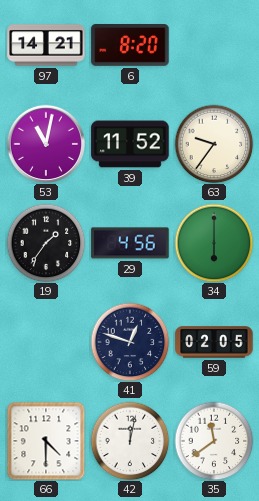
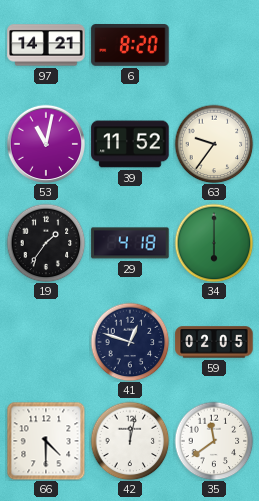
29: 4:56 -> 4:18 (130, 243)
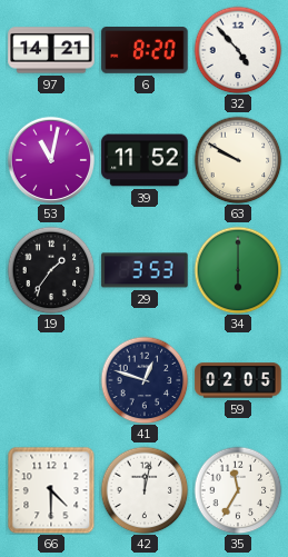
32: none -> 4:53 (238, 50)
63: 9:36 -> 9:50 (238, 160)
29: 4:18 -> 3:53 (145, 270)
35: 11:39 -> 11:35 (238, 490)
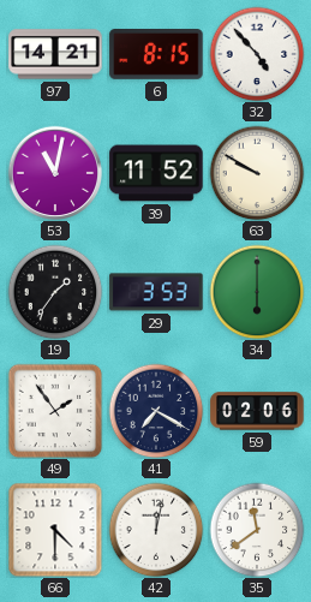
6: 8:20 -> 8:15 (156, 55)
49: none -> 1:54 (55, 411)
41: 12:48 -> 7:20 (156, 411)
59: 02:05 -> 02:06 (257, 411)
35: 11:35 -> 11:39 (257, 530)
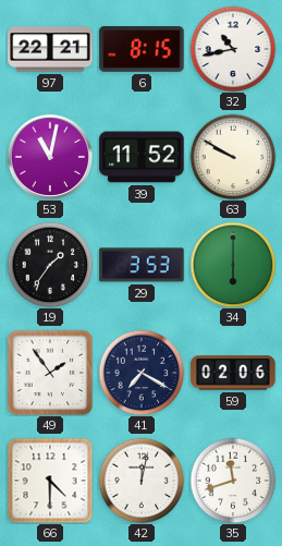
97: 14:21 -> 22:21 (50, 49)
32: 4:53 -> 10:43 (233, 49)
35: 11:39 -> 11:42 (233, 481)
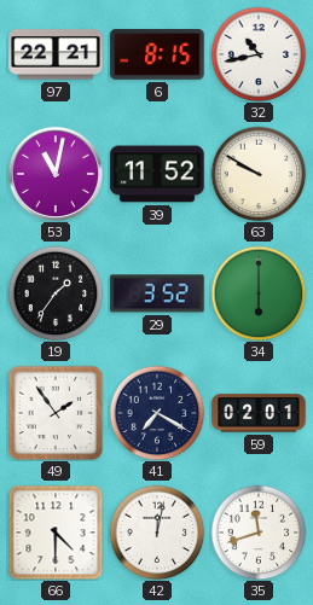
29: 3:53 -> 3:52 (157, 293)
59: 02:06 -> 02:01 (259, 413)
